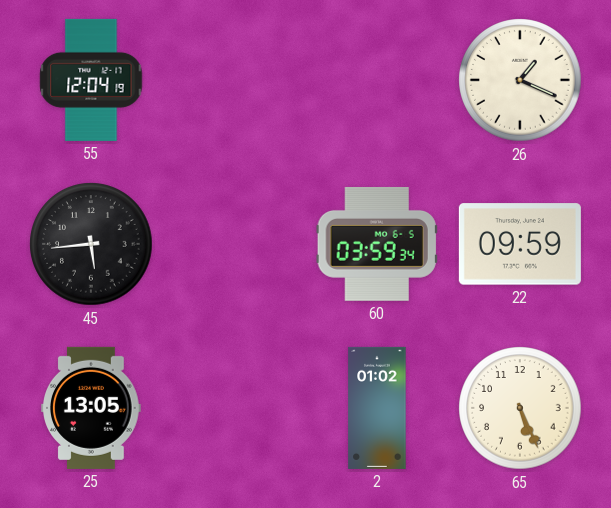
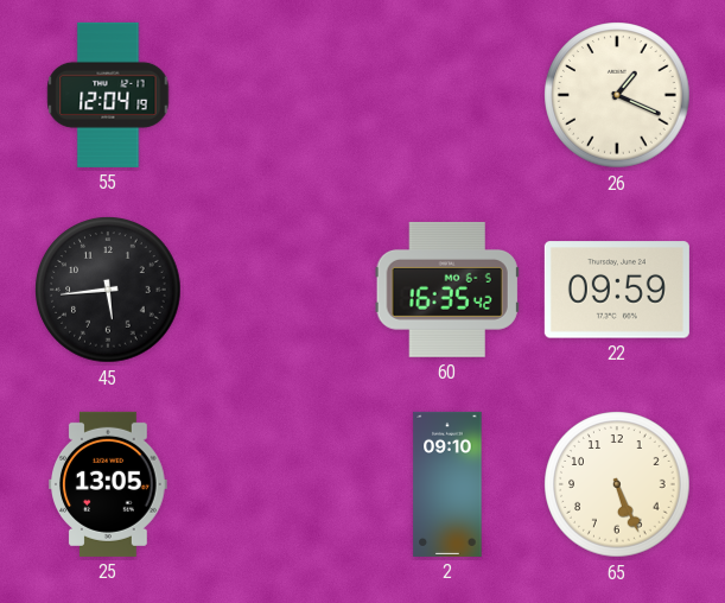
60: 03:59 -> 16:35 (447, 290)
2: 01:02 -> 09:10 (447, 484)
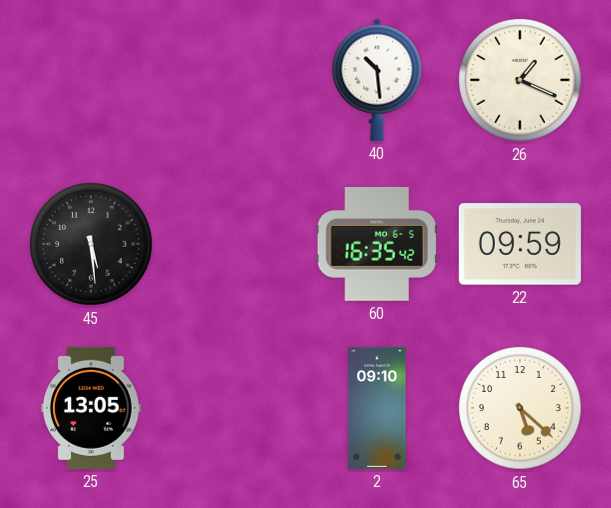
55: 12:04 -> none (108, 95)
40: none -> 10:29 (377, 80)
45: 5:44 -> 5:29 (91, 244)
65: 5:26 -> 5:22 (520, 408)
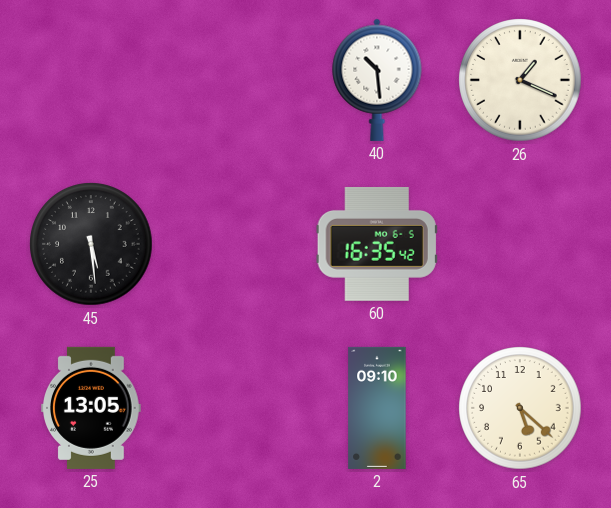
22: 09:59 -> none (520, 244)
